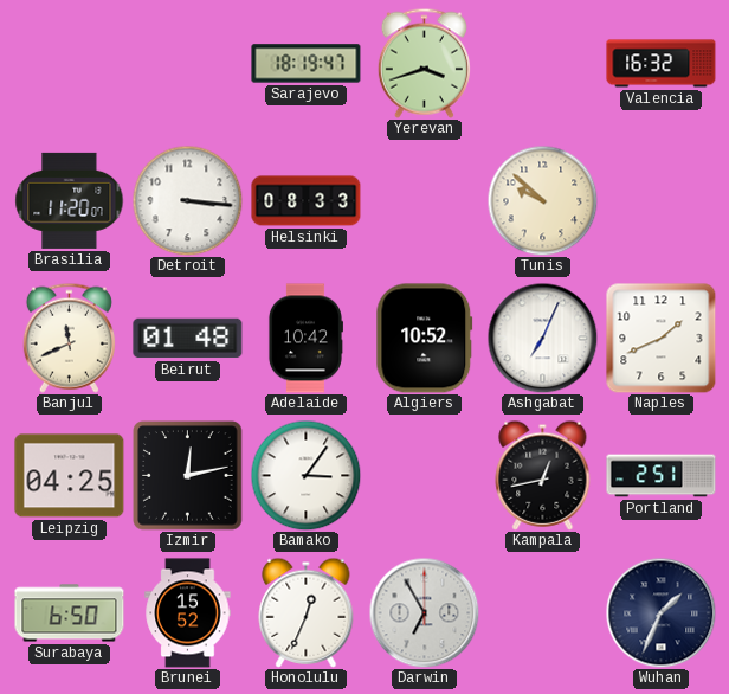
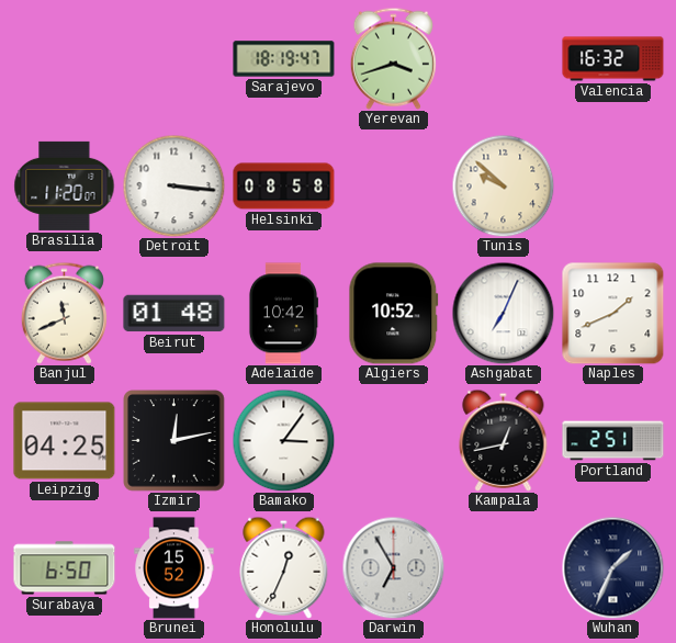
Helsinki: 08:33 -> 08:58 (284, 187)
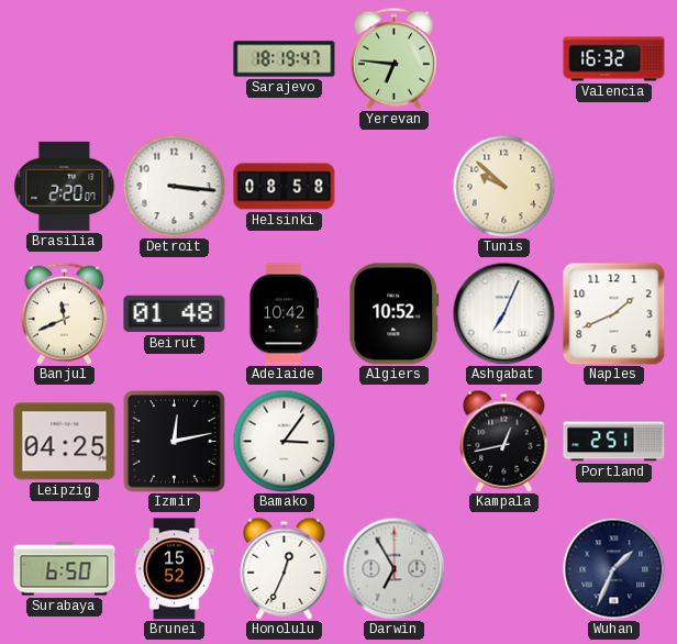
Yerevan: 3:42 -> 6:46 (393, 58)
Brasilia: 11:20 -> 2:20 (65, 186)
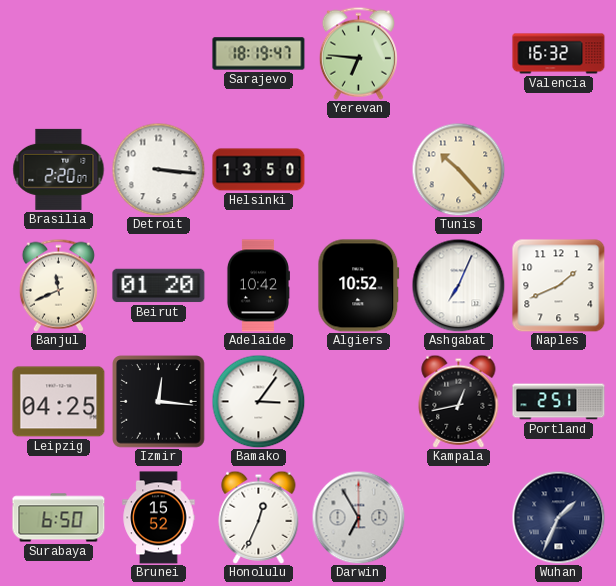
Helsinki: 08:58 -> 13:50 (259, 170)
Tunis: 9:52 -> 10:23 (458, 169)
Beirut: 01:48 -> 01:20 (159, 286)
Izmir: 12:13 -> 12:16 (159, 402)
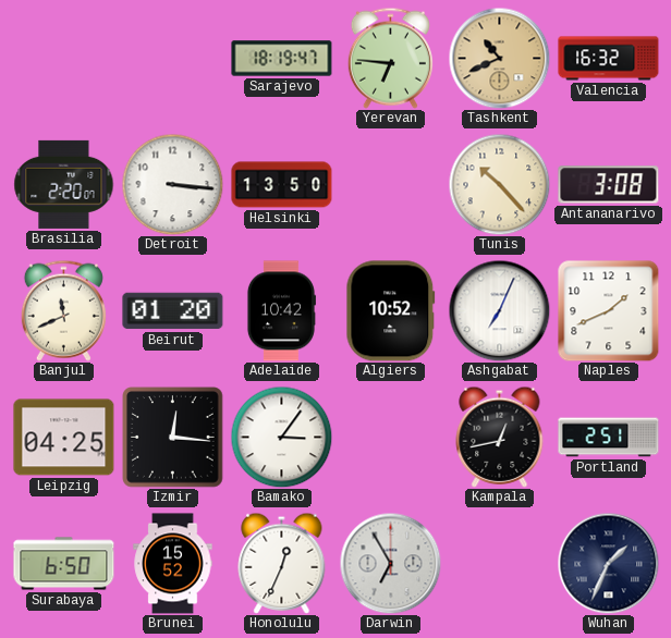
Tashkent: none -> 10:41 (499, 58)
Antananarivo: none -> 3:08 (609, 185)
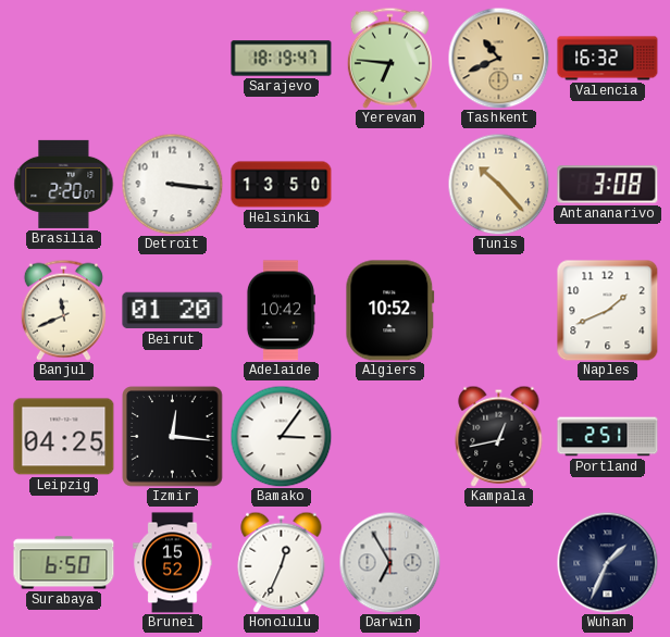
Ashgabat: 7:04 -> none (499, 310)
